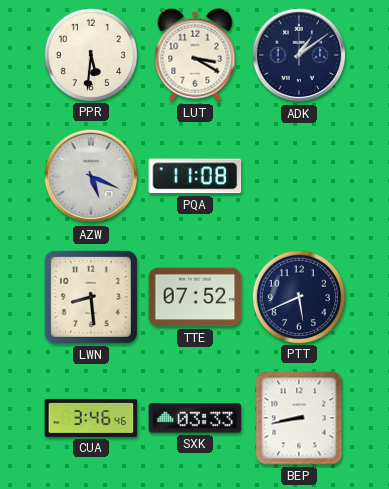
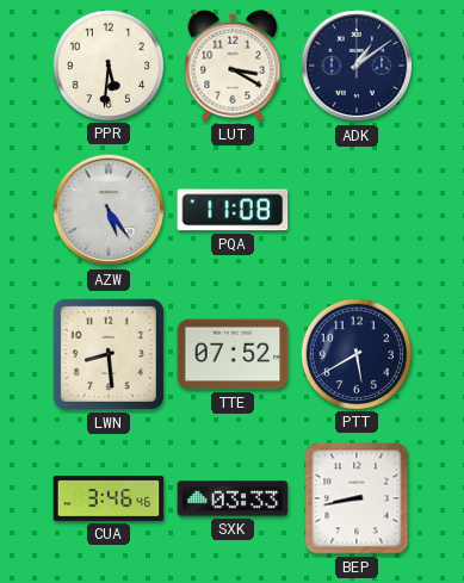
AZW: 5:19 -> 5:24 (109, 210)
PTT: 5:41 -> 5:40 (355, 353)
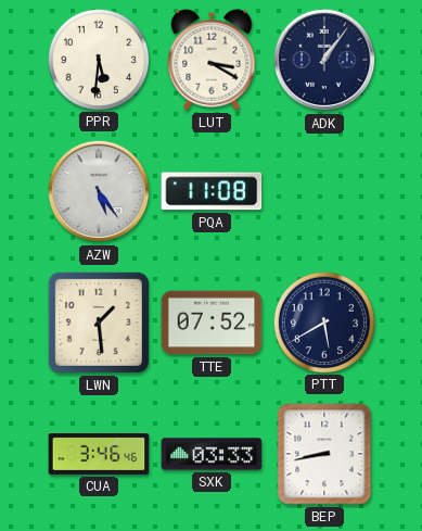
ADK: 1:09 -> 1:06 (324, 60)
LWN: 8:29 -> 1:29 (99, 323)
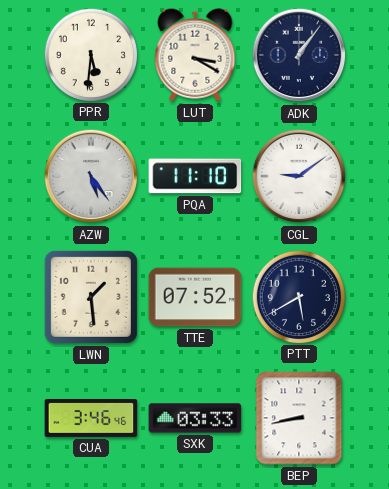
PQA: 11:08 -> 11:10 (195, 176)
CGL: none -> 9:09 (299, 176)
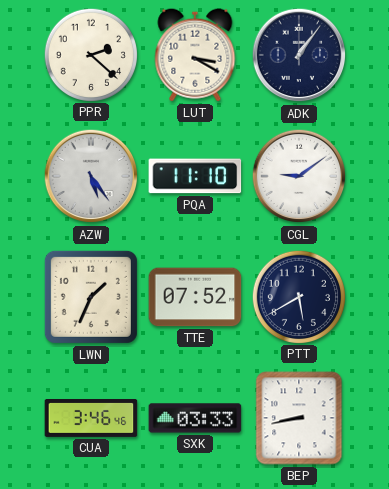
PPR: 5:31 -> 2:22 (90, 54)
LWN: 1:29 -> 1:34 (91, 297)
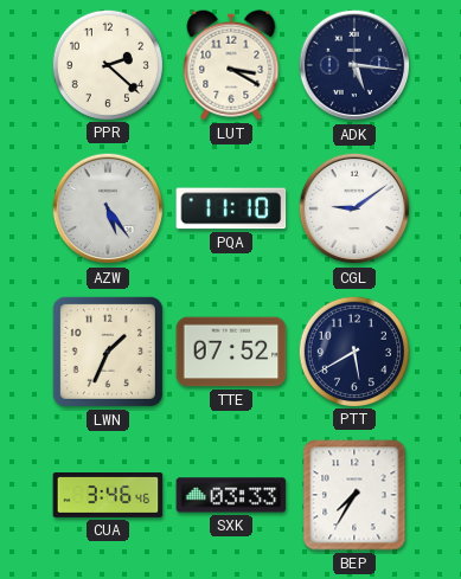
ADK: 1:06 -> 5:16 (354, 65)
BEP: 8:43 -> 7:35 (354, 495)
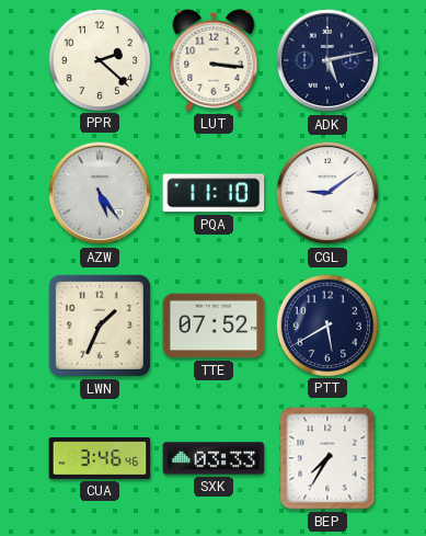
LUT: 3:20 -> 3:16 (214, 60)
ADK: 5:16 -> 5:13 (327, 60)
